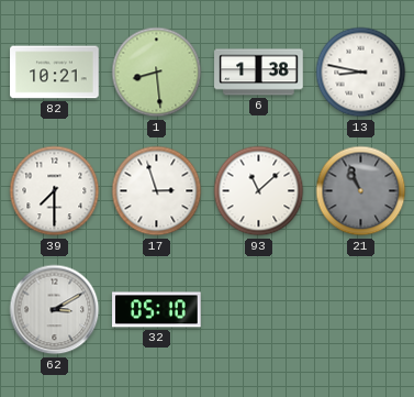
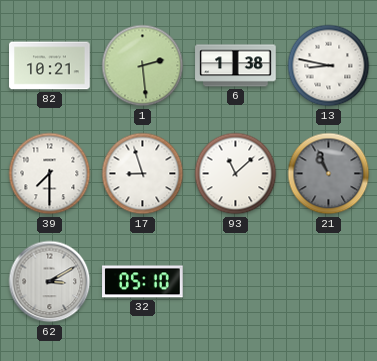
1: 8:29 -> 2:29 (143, 66)
17: 2:57 -> 8:57 (143, 174)
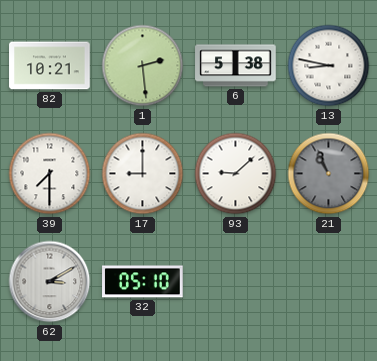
6: 1:38 -> 5:38 (236, 66)
17: 8:57 -> 9:00 (143, 174)
93: 11:08 -> 9:08 (236, 174)
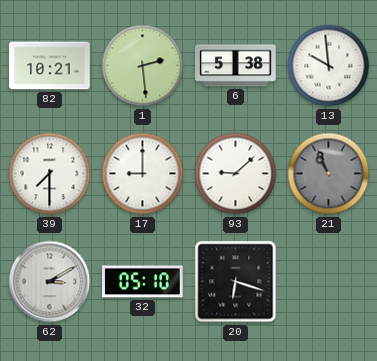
13: 8:47 -> 9:59 (329, 66)
20: none -> 6:18 (236, 282)
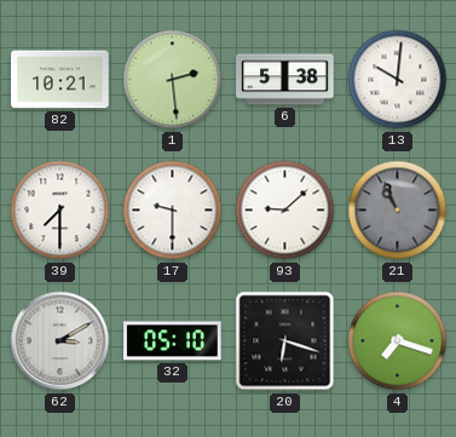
13: 9:59 -> 10:01 (398, 80)
17: 9:00 -> 9:30 (173, 211)
4: none -> 7:18 (398, 341)
